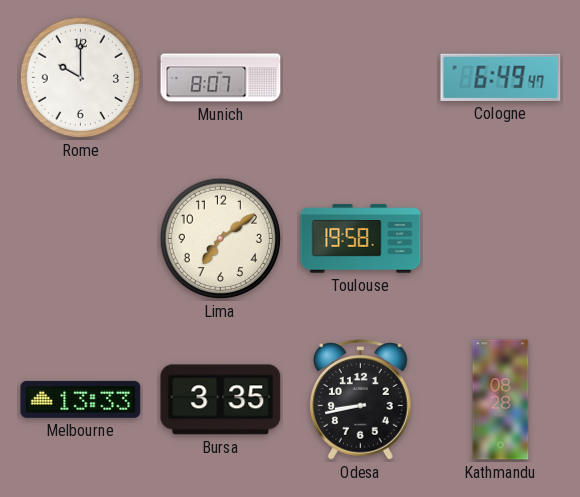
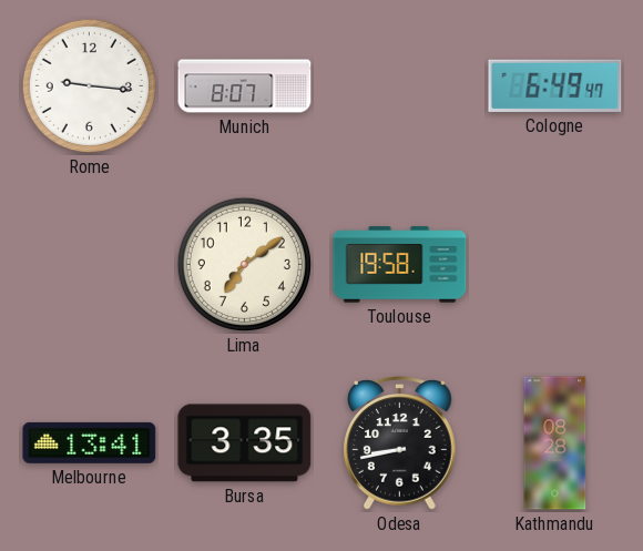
Rome: 10:00 -> 9:16 (89, 85)
Melbourne: 13:33 -> 13:41 (90, 442)
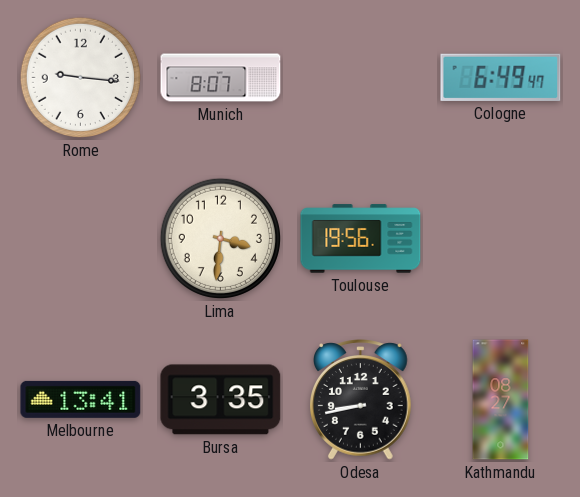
Lima: 7:09 -> 3:31 (220, 238)
Toulouse: 19:58 -> 19:56 (361, 239)
Kathmandu: 08:28 -> 08:27 (501, 400)
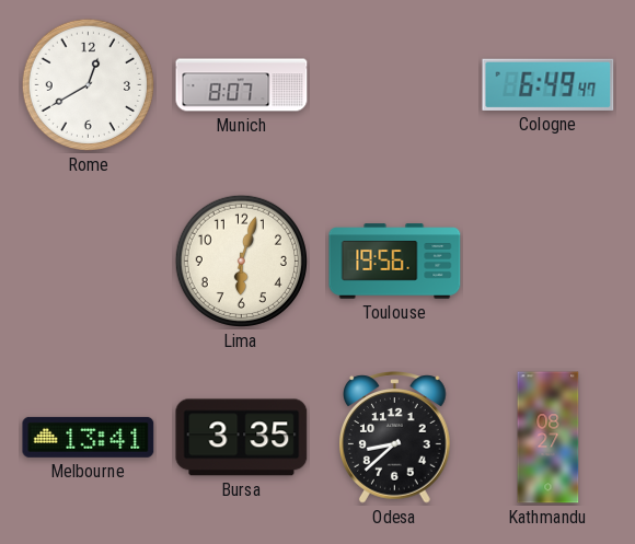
Rome: 9:16 -> 12:40 (88, 84)
Lima: 3:31 -> 6:03 (241, 261)
Odesa: 8:43 -> 8:38 (395, 438)
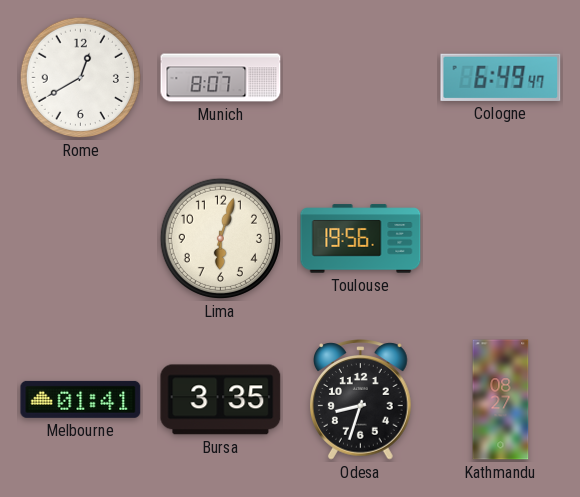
Melbourne: 13:41 -> 01:41 (81, 399)
Odesa: 8:38 -> 8:33 (361, 400)
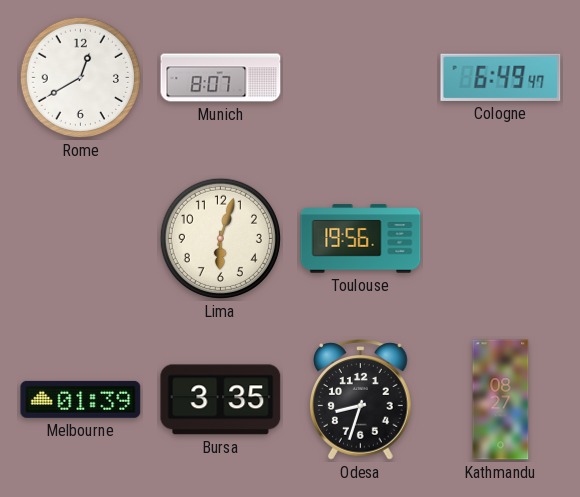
Melbourne: 01:41 -> 01:39 (81, 399)
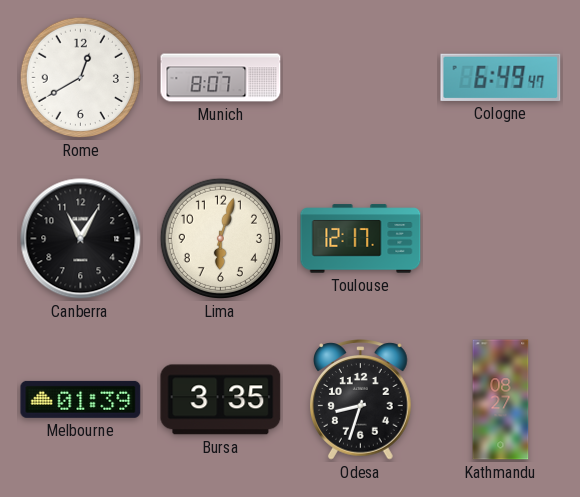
Canberra: none -> 11:05 (81, 239)
Toulouse: 19:56 -> 12:17 (361, 239)
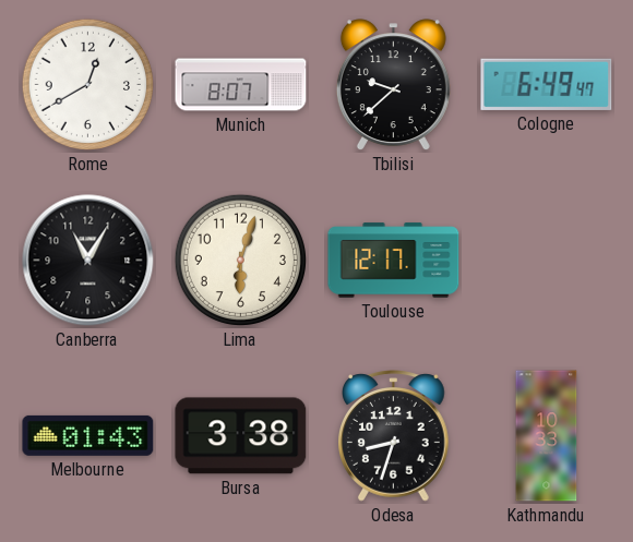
Tbilisi: none -> 9:38 (393, 85)
Melbourne: 01:39 -> 01:43 (88, 435)
Bursa: 3:35 -> 3:38 (241, 436)
Kathmandu: 08:27 -> 10:33 (547, 436)
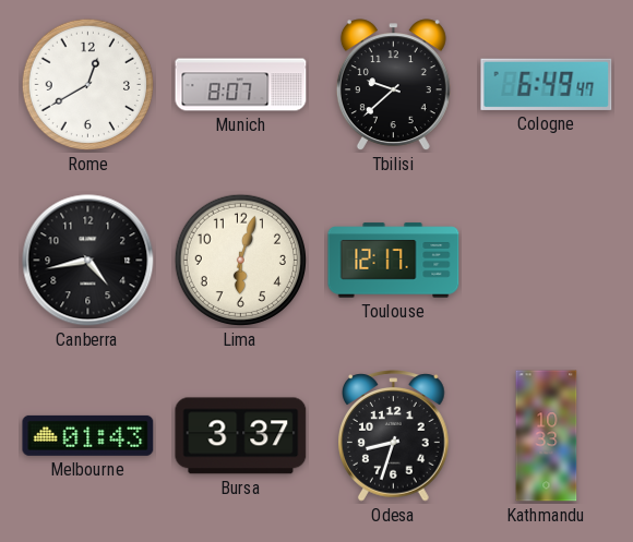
Canberra: 11:05 -> 4:43 (88, 261)
Bursa: 3:38 -> 3:37 (241, 436)
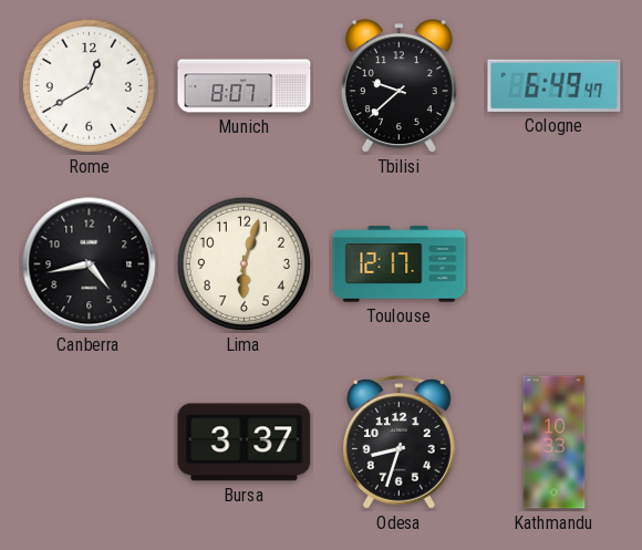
Melbourne: 01:43 -> none (88, 435)
